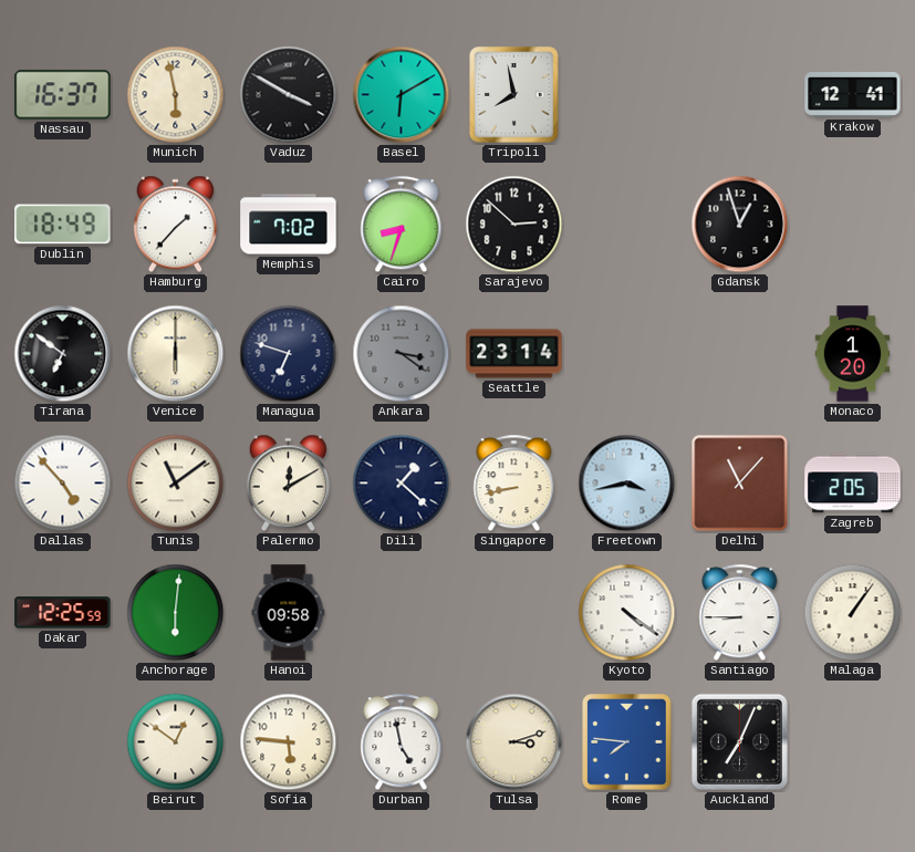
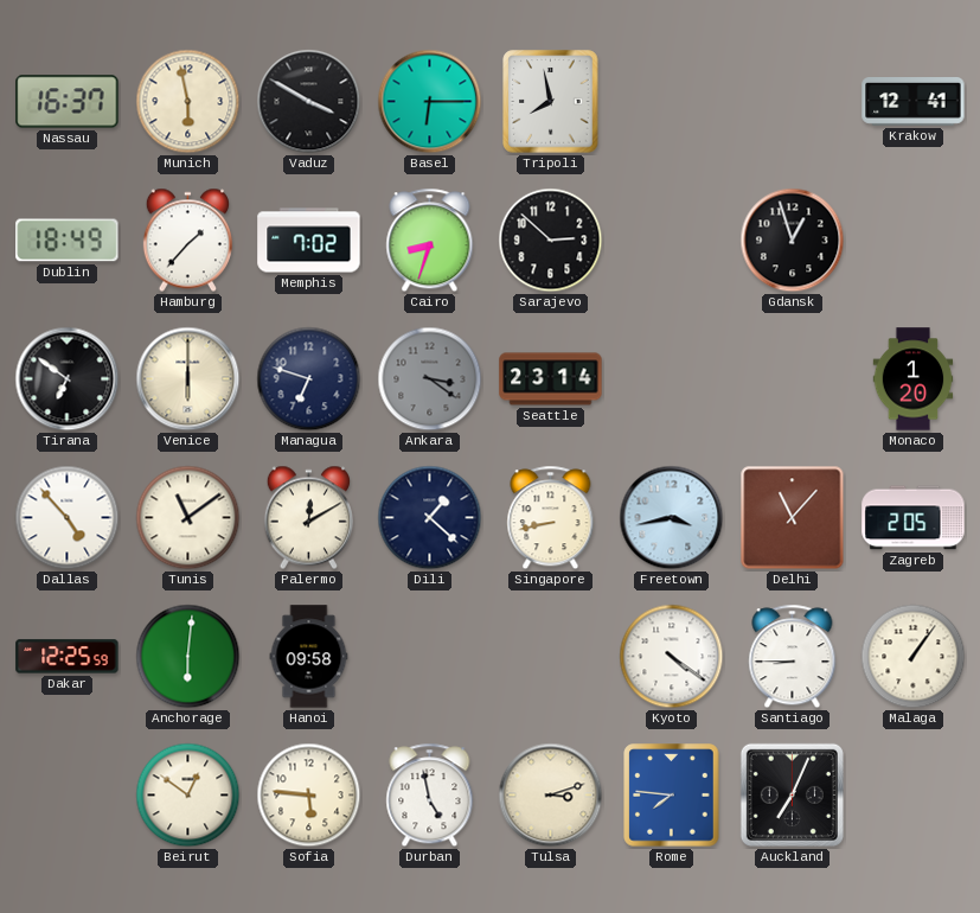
Basel: 6:10 -> 6:15 (430, 102)
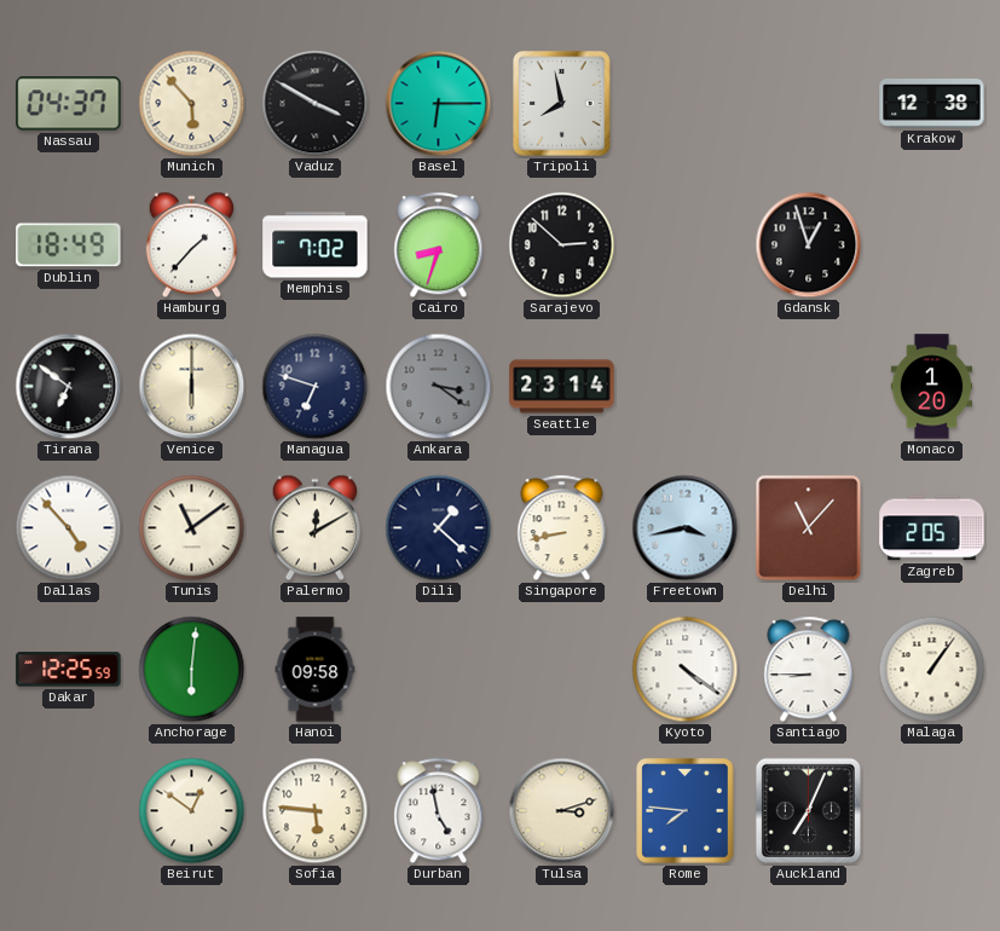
Nassau: 16:37 -> 04:37 (69, 104)
Munich: 5:58 -> 5:53 (192, 104)
Krakow: 12:41 -> 12:38 (932, 104)
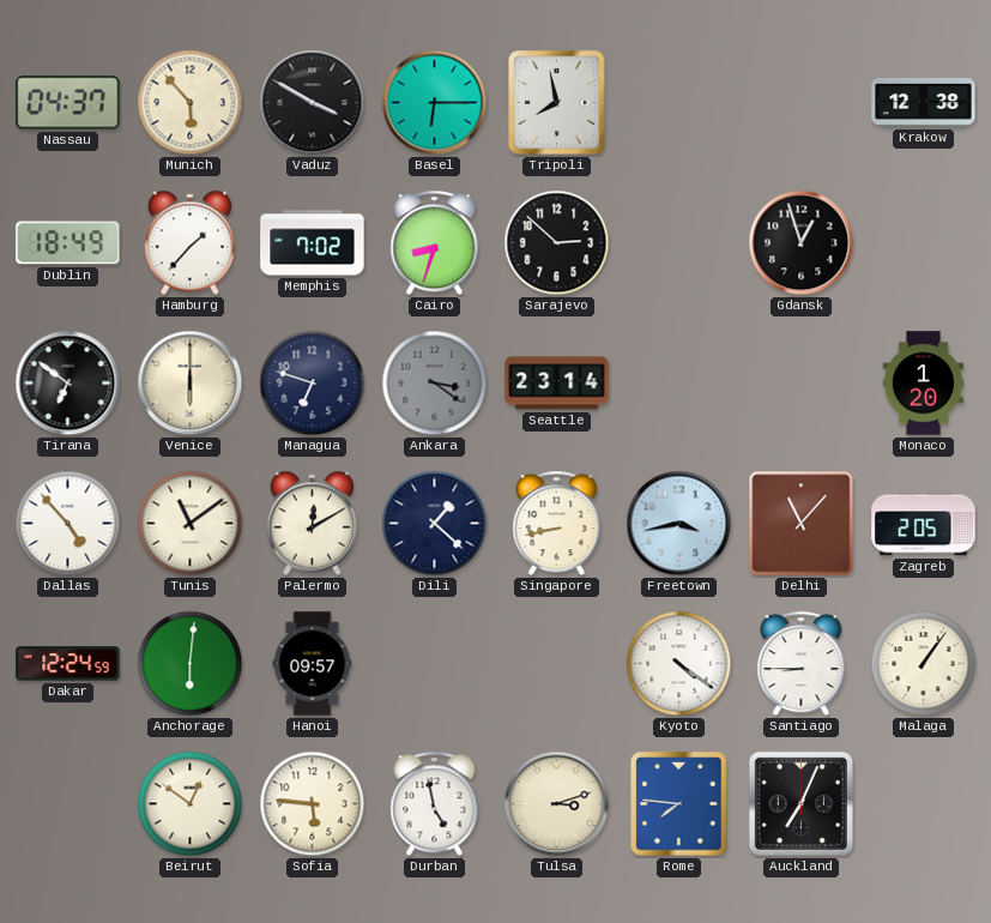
Dakar: 12:25 -> 12:24 (68, 664)
Hanoi: 09:58 -> 09:57 (313, 664)
